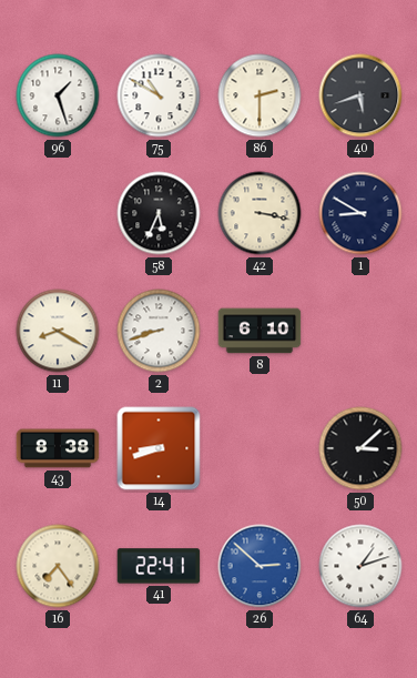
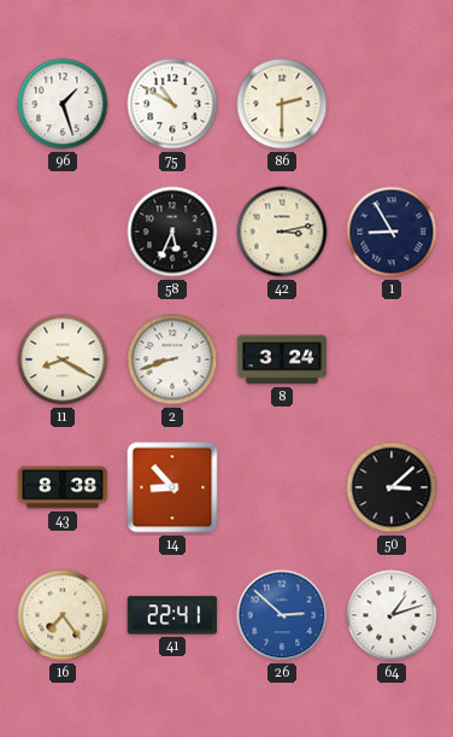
40: 5:42 -> none (360, 95)
42: 3:17 -> 3:13 (282, 232)
1: 8:50 -> 8:55 (392, 232)
8: 6:10 -> 3:24 (282, 359)
14: 8:42 -> 8:53 (172, 487)
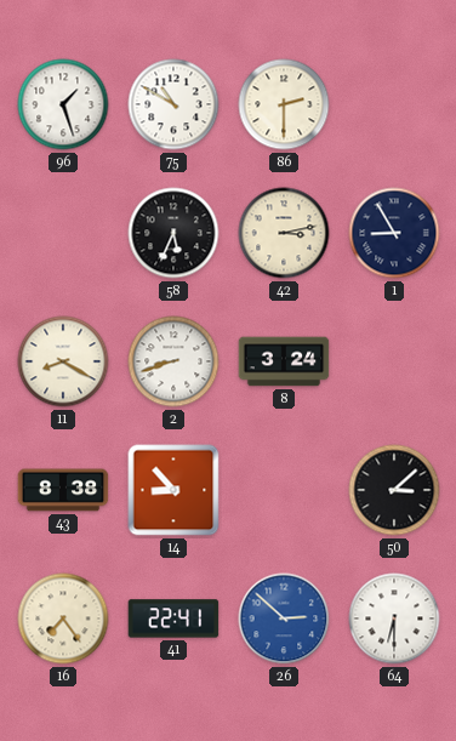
64: 1:12 -> 6:30 (394, 619)
